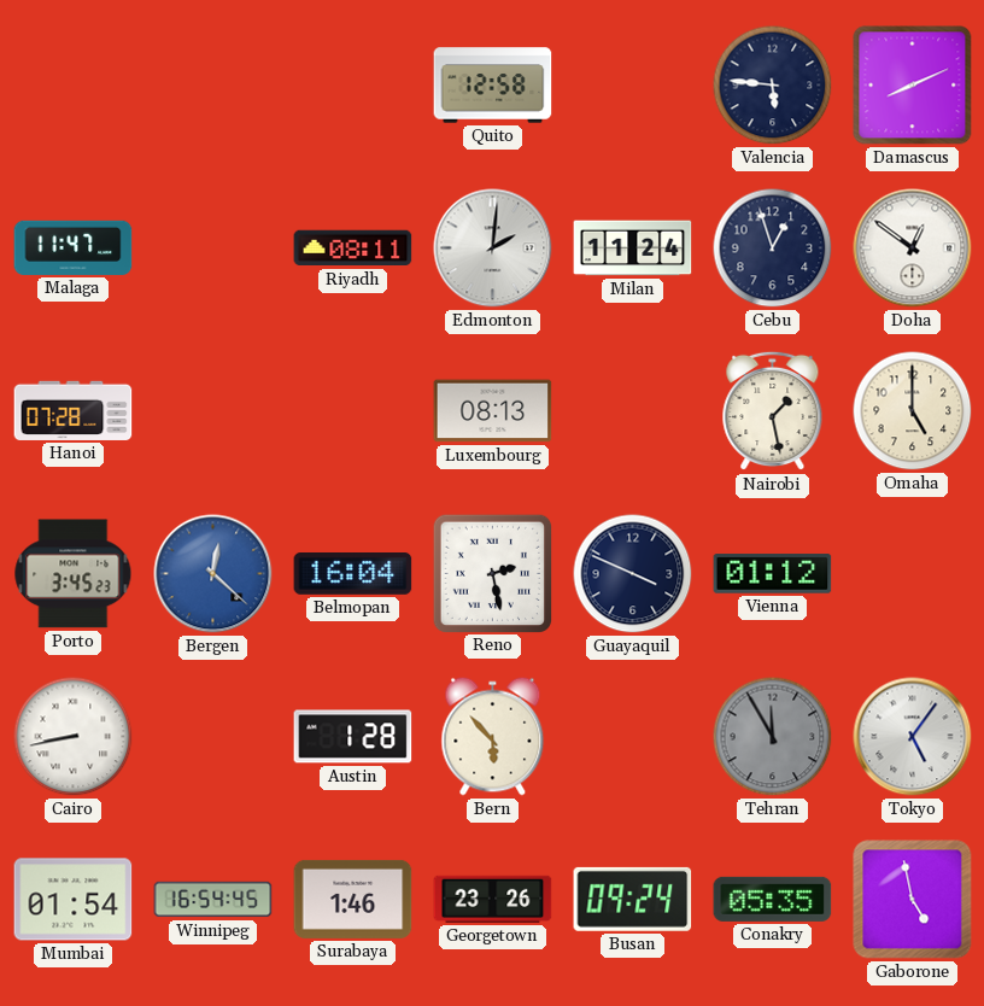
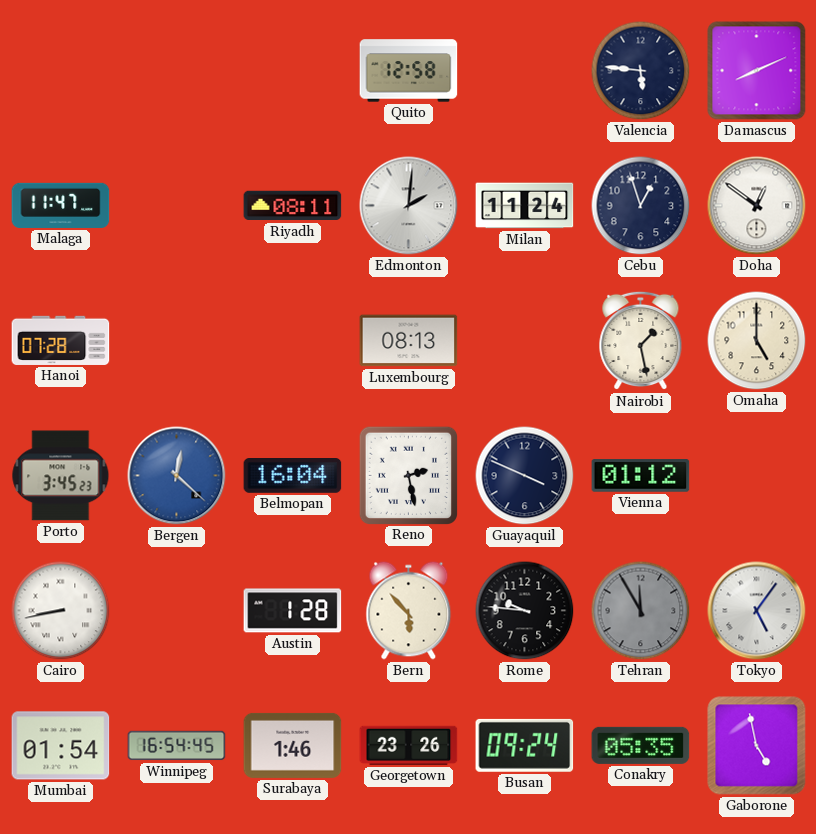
Rome: none -> 9:46 (525, 611)
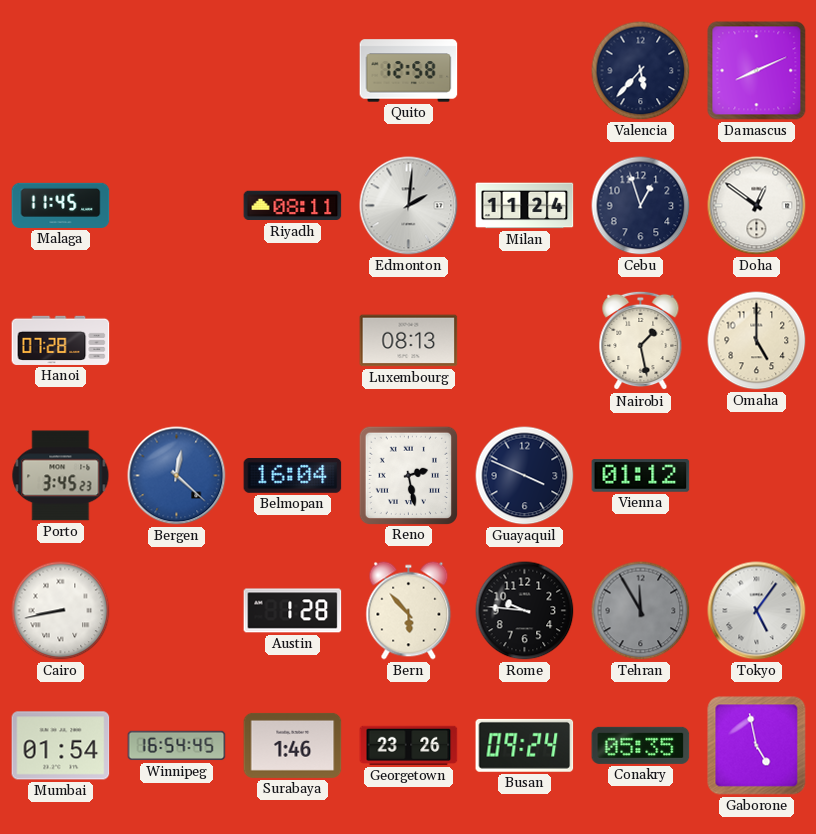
Valencia: 5:46 -> 5:37 (641, 71)
Malaga: 11:47 -> 11:45 (61, 205)
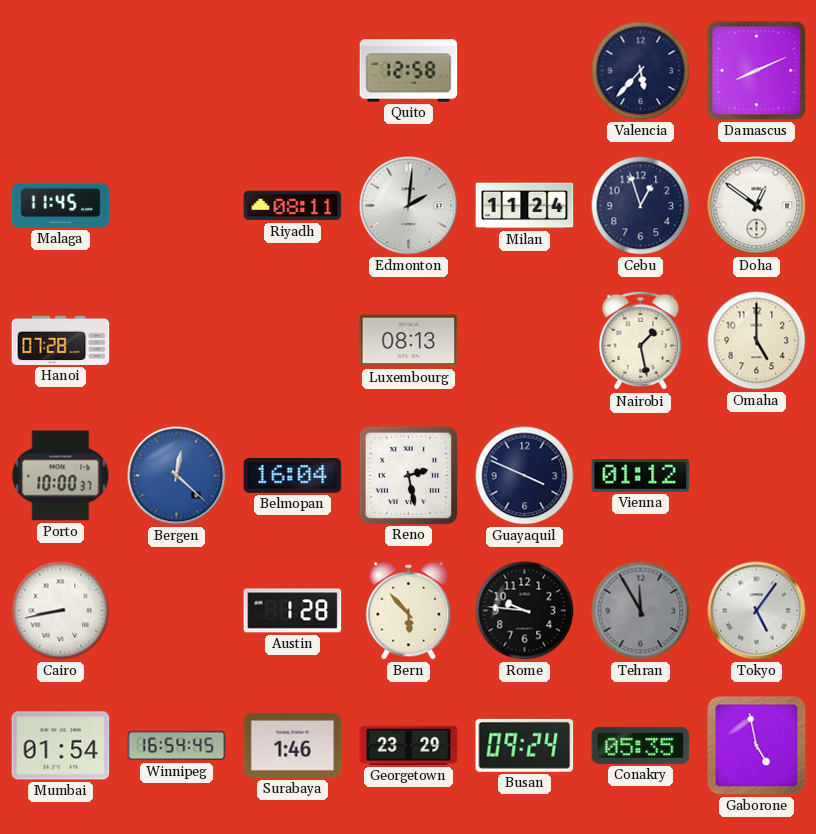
Porto: 3:45 -> 10:00 (61, 476)
Georgetown: 23:26 -> 23:29 (409, 745)
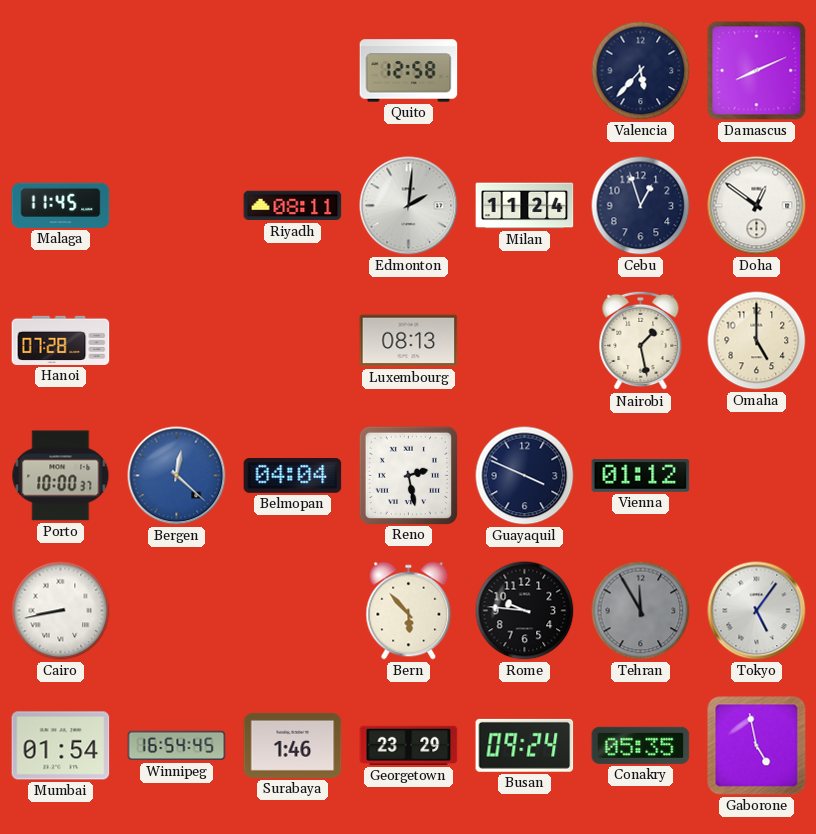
Belmopan: 16:04 -> 04:04 (293, 476)
Austin: 1:28 -> none (293, 611)
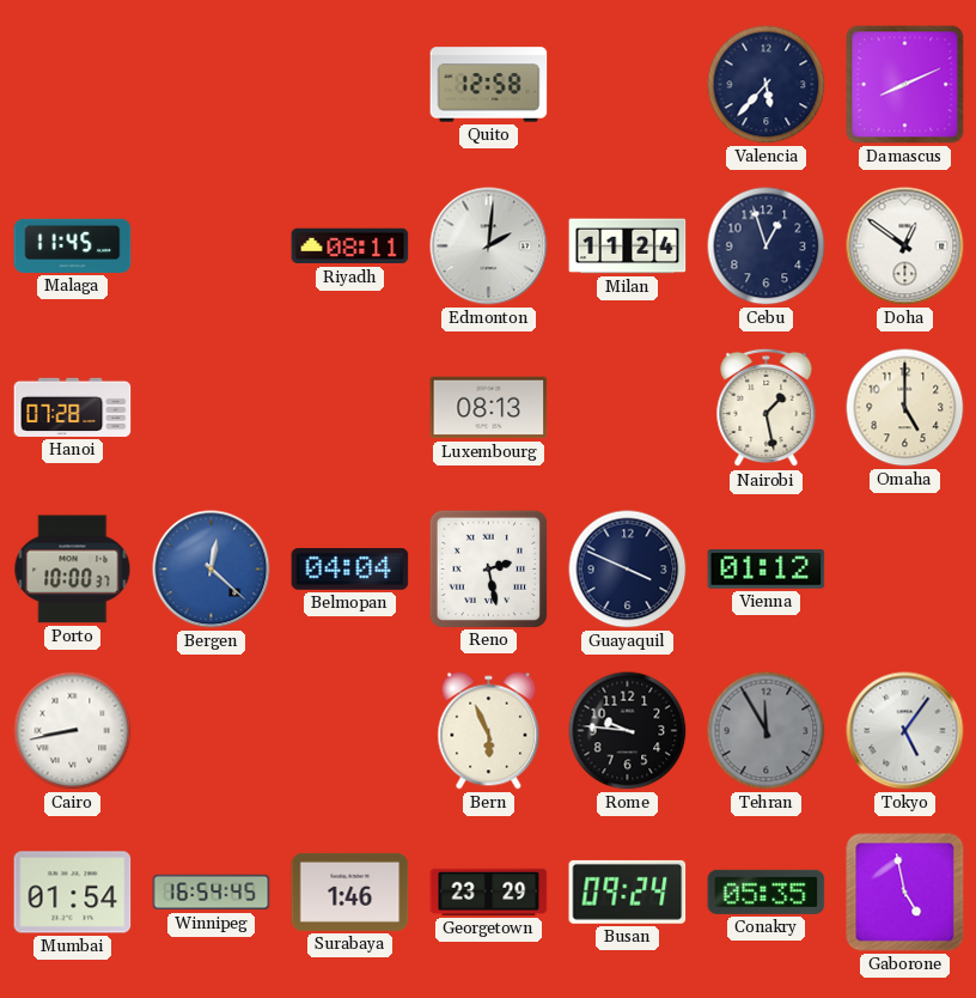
Bern: 5:53 -> 5:56 (489, 731)
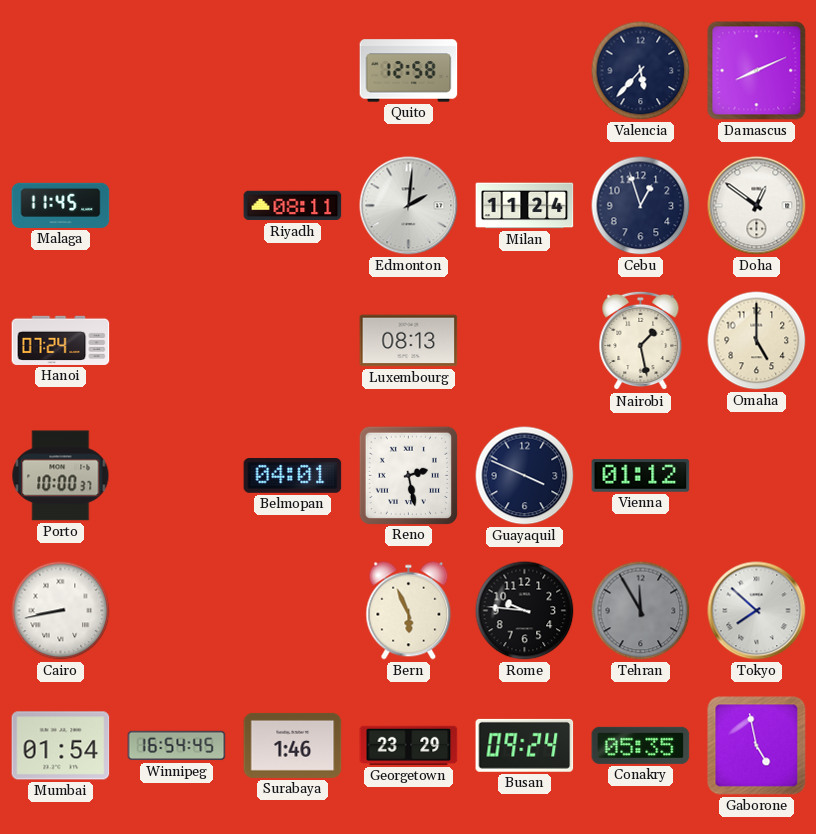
Hanoi: 07:28 -> 07:24 (61, 340)
Bergen: 12:22 -> none (212, 570)
Belmopan: 04:04 -> 04:01 (293, 476)
Tokyo: 5:06 -> 7:52 (757, 611)
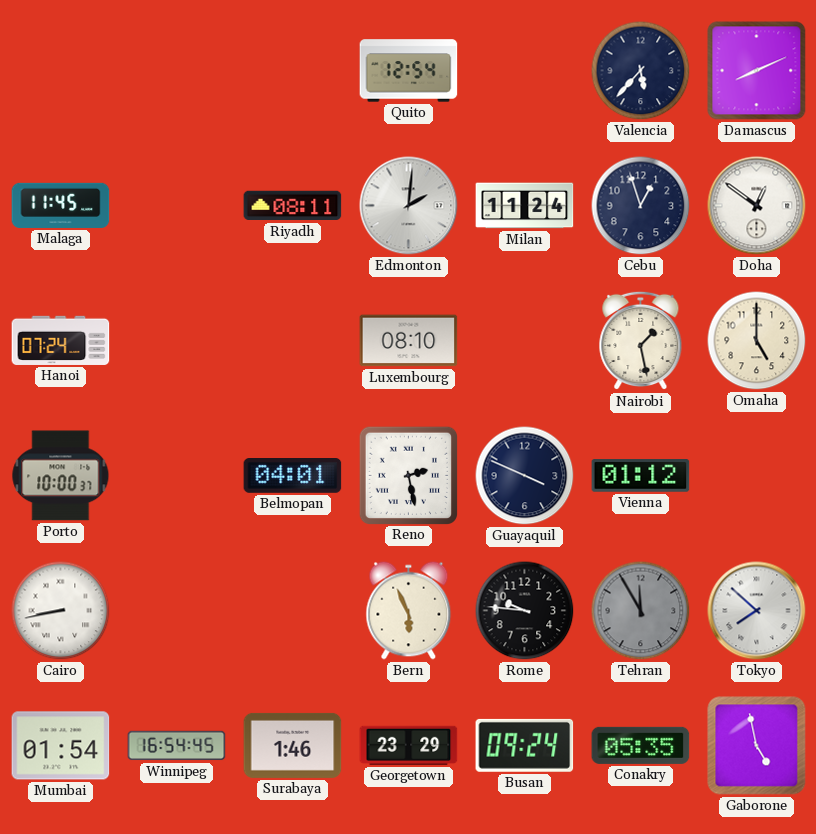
Quito: 12:58 -> 12:54 (409, 71)
Luxembourg: 08:13 -> 08:10 (409, 341)
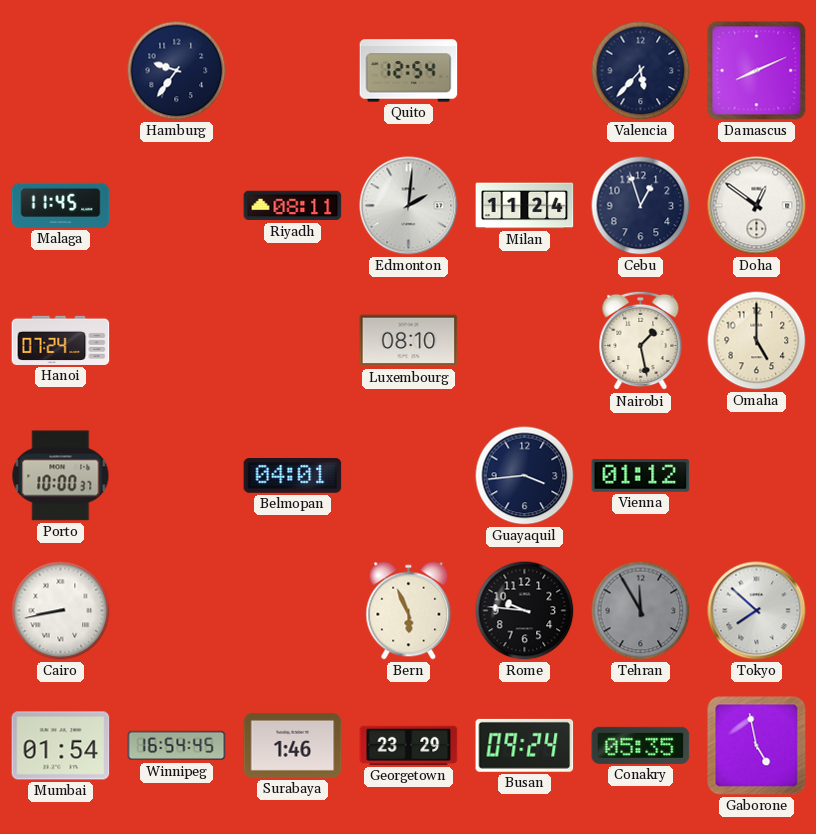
Hamburg: none -> 9:36 (177, 71)
Reno: 2:28 -> none (408, 475)
Guayaquil: 3:49 -> 3:44 (525, 476)
